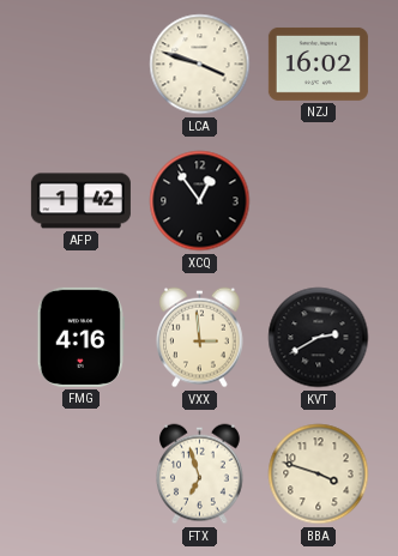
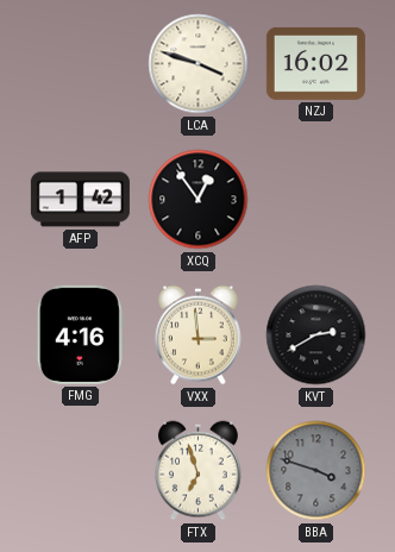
BBA dial: cream -> grey (316, 471)
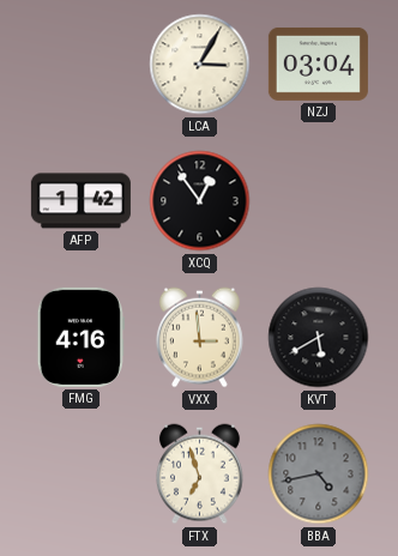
LCA: 3:48 -> 3:05 (200, 65)
NZJ: 16:02 -> 03:04 (318, 64)
KVT: 2:40 -> 5:40 (319, 338)
BBA: 3:48 -> 4:43 (319, 475)
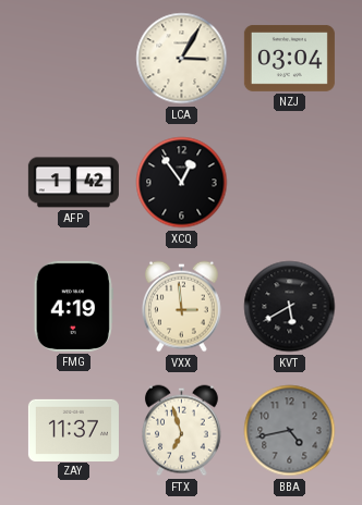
FMG: 4:16 -> 4:19 (73, 306)
ZAY: none -> 11:37 (73, 430)
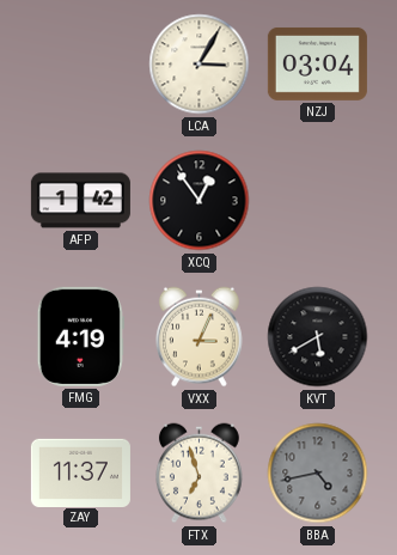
VXX: 2:59 -> 3:04 (200, 337)
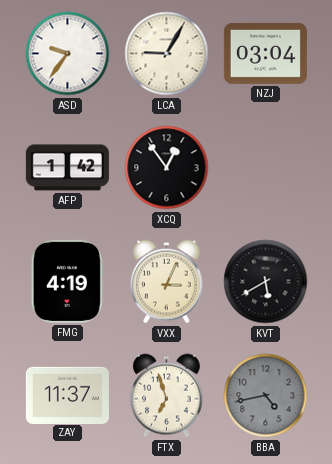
ASD: none -> 9:36 (68, 54)
LCA: 3:05 -> 9:05 (167, 54)
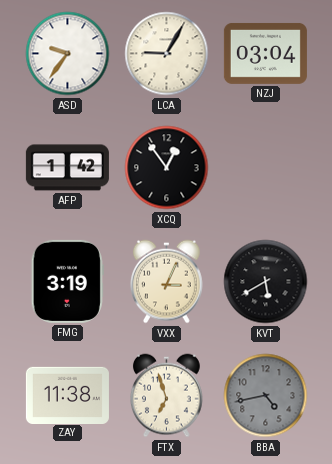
FMG: 4:19 -> 3:19 (67, 281)
ZAY: 11:37 -> 11:38 (67, 395)
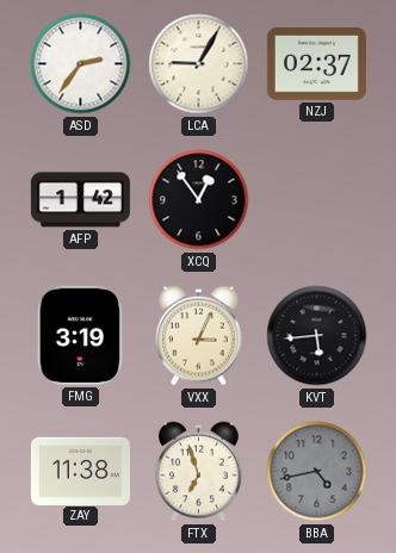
ASD: 9:36 -> 2:36 (81, 64)
NZJ: 03:04 -> 02:37 (316, 63)
KVT: 5:40 -> 5:44 (317, 336)
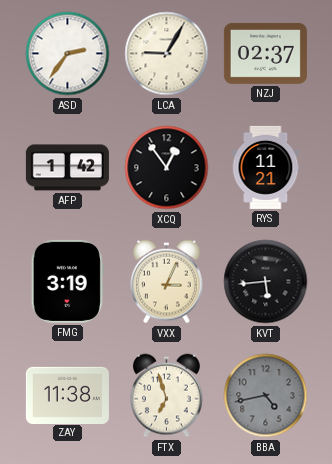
RYS: none -> 11:21 (266, 167)
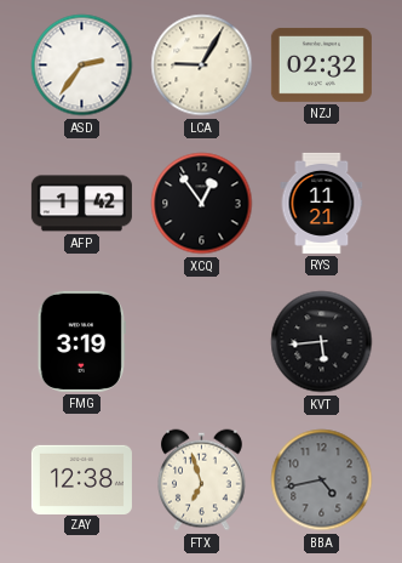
NZJ: 02:37 -> 02:32 (321, 64)
VXX: 3:04 -> none (167, 282)
ZAY: 11:38 -> 12:38 (81, 479)
